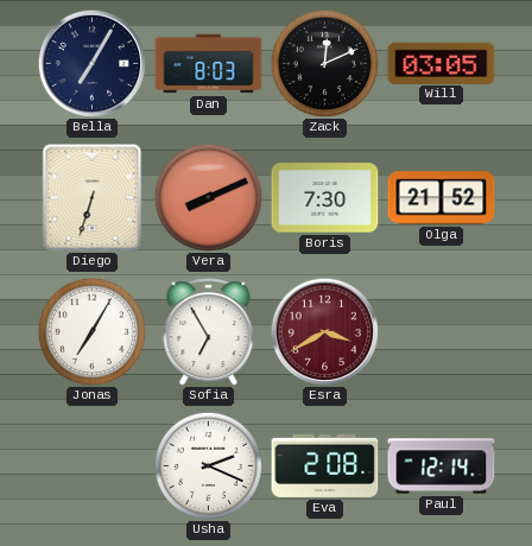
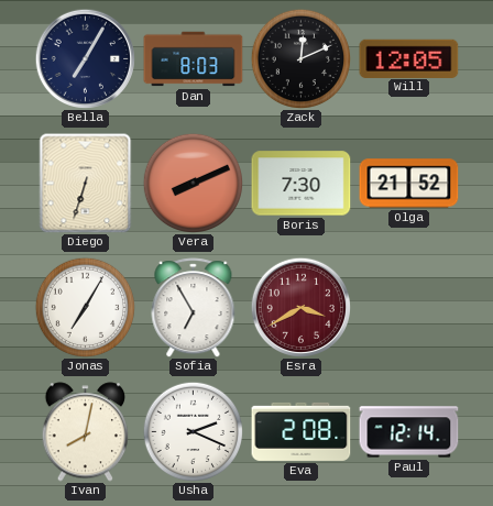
Will: 03:05 -> 12:05 (409, 58)
Ivan: none -> 8:02 (86, 432)
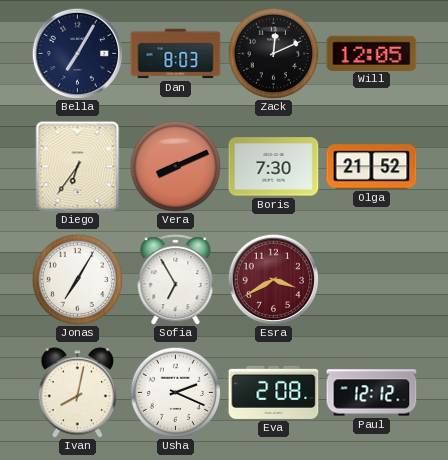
Diego: 6:33 -> 6:36 (78, 167)
Paul: 12:14 -> 12:12 (372, 393)
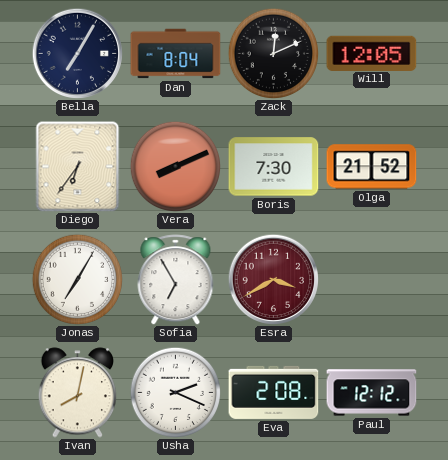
Dan: 8:03 -> 8:04 (176, 54)
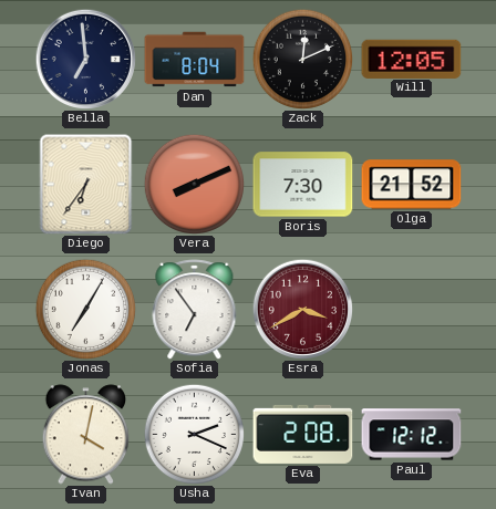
Bella: 7:05 -> 6:59 (85, 59)
Sofia: 6:55 -> 6:54 (195, 310)
Ivan: 8:02 -> 4:02 (86, 435)
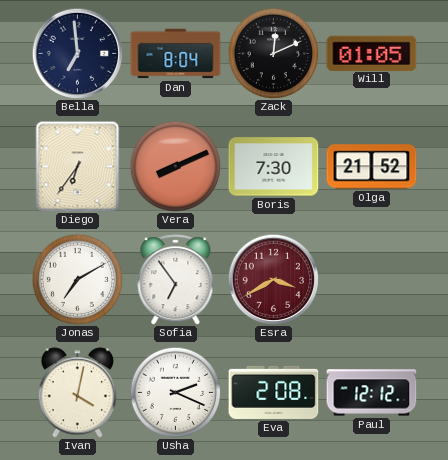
Will: 12:05 -> 01:05 (372, 53)
Jonas: 7:05 -> 7:10 (77, 279)
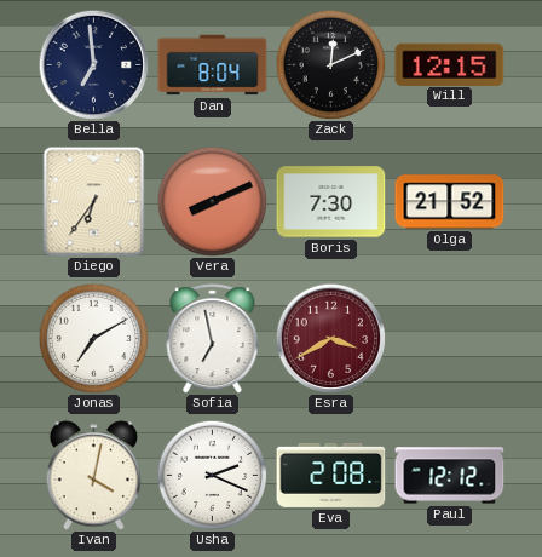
Will: 01:05 -> 12:15 (450, 64)
Sofia: 6:54 -> 6:58 (213, 339)
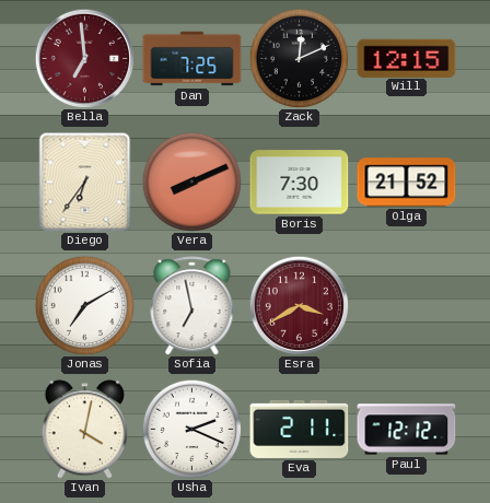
Bella dial: navy -> burgundy (84, 58)
Dan: 8:04 -> 7:25 (192, 59)
Eva: 2:08 -> 2:11 (300, 429)
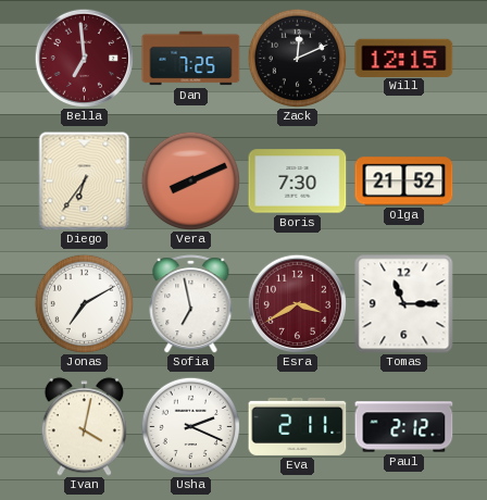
Tomas: none -> 11:15 (404, 304)
Paul: 12:12 -> 2:12 (404, 427)
